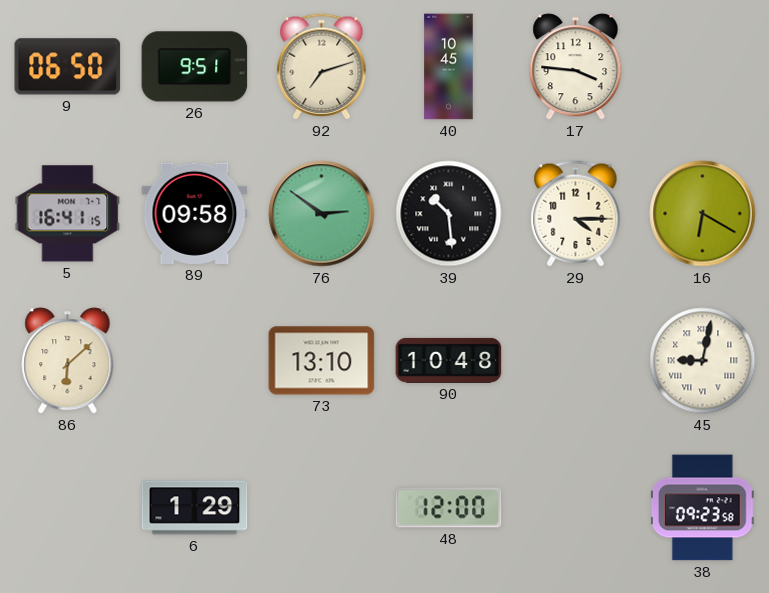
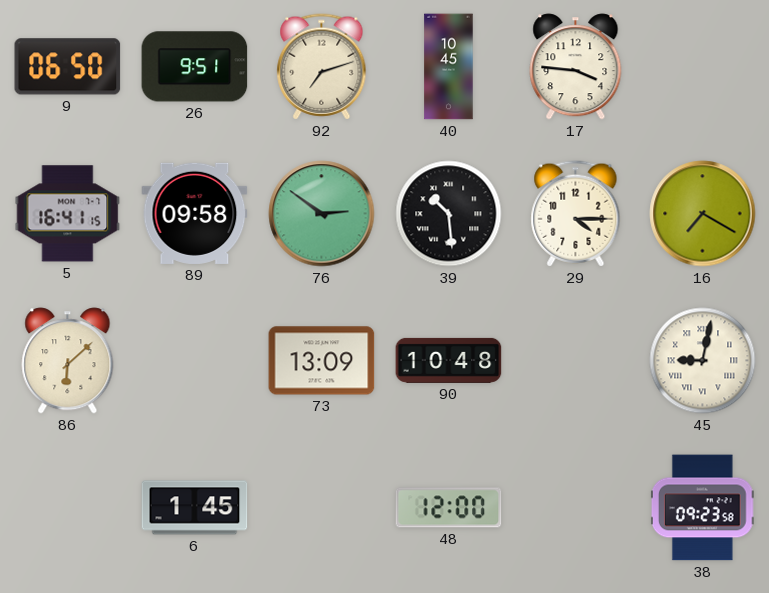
16: 6:20 -> 7:20 (703, 214)
73: 13:10 -> 13:09 (322, 361)
6: 1:29 -> 1:45 (195, 508)
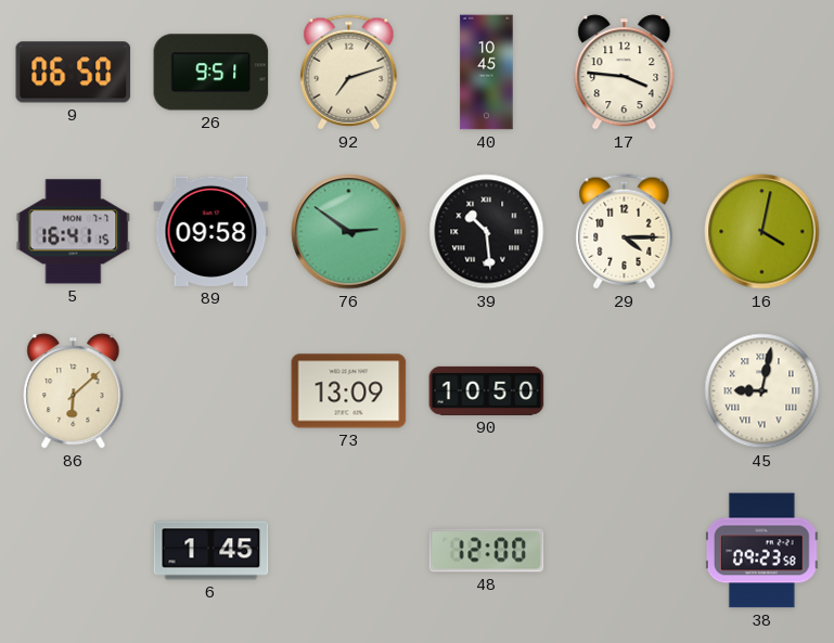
16: 7:20 -> 4:02 (762, 232)
90: 10:48 -> 10:50 (487, 390)
